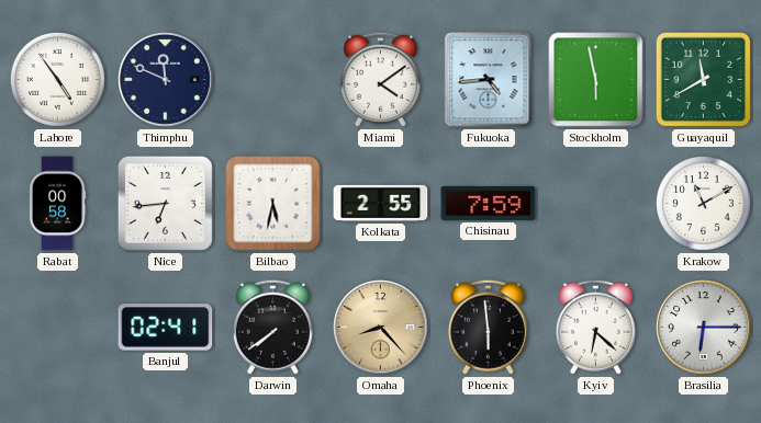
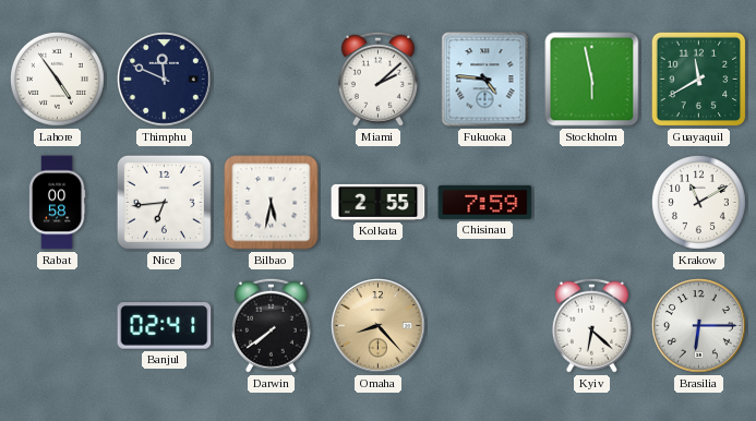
Miami: 4:09 -> 2:08 (377, 79)
Fukuoka: 4:44 -> 4:46 (485, 80)
Phoenix: 5:59 -> none (488, 327)
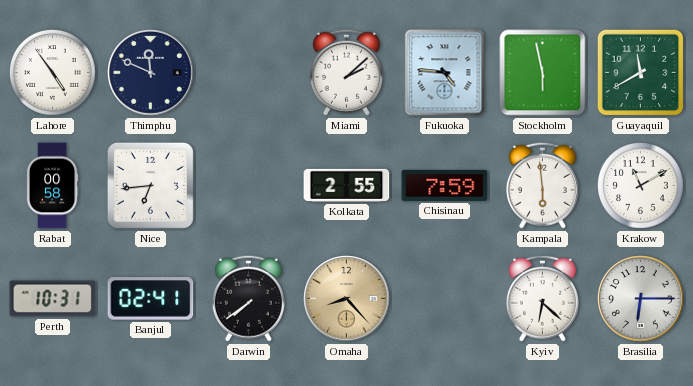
Bilbao: 5:32 -> none (272, 203)
Kampala: none -> 5:59 (542, 185)
Perth: none -> 10:31 (53, 299)
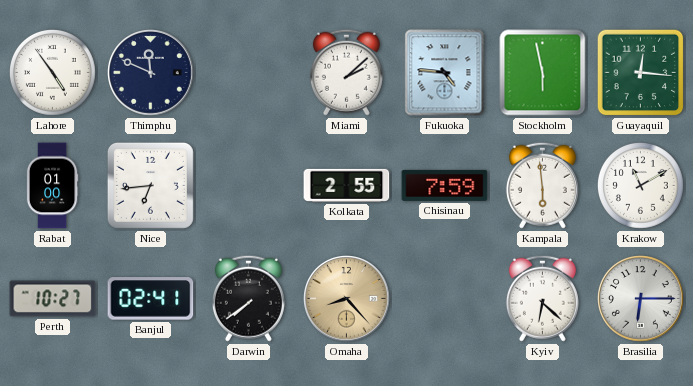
Guayaquil: 11:40 -> 12:16 (641, 73)
Rabat: 00:58 -> 01:00 (52, 186)
Perth: 10:31 -> 10:27 (53, 299)
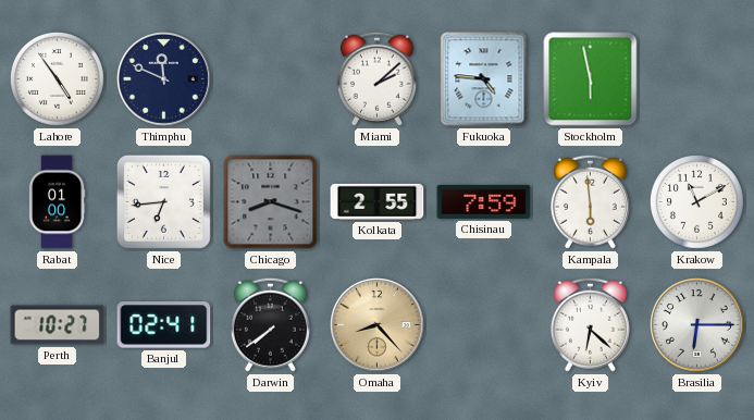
Guayaquil: 12:16 -> none (641, 73)
Chicago: none -> 8:18 (271, 202)
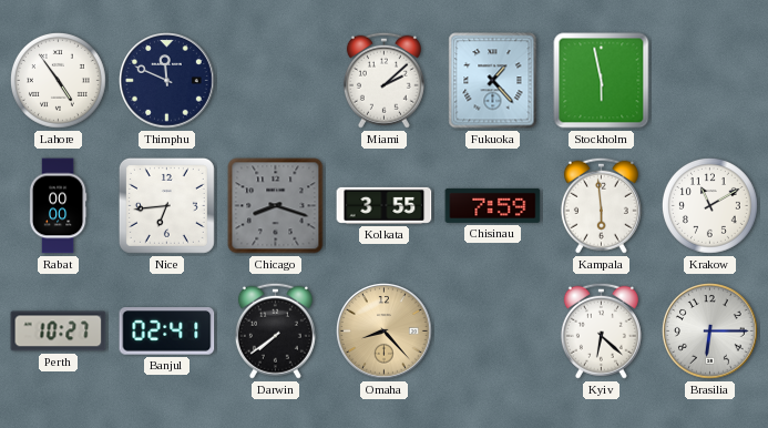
Fukuoka: 4:46 -> 1:23 (493, 81)
Rabat: 01:00 -> 00:00 (58, 206)
Kolkata: 2:55 -> 3:55 (385, 205)
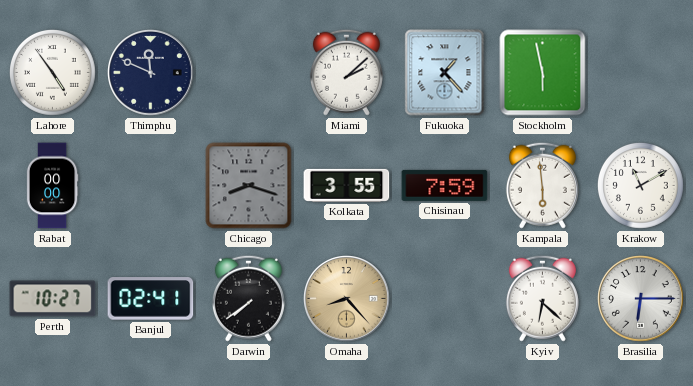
Nice: 6:44 -> none (166, 205)
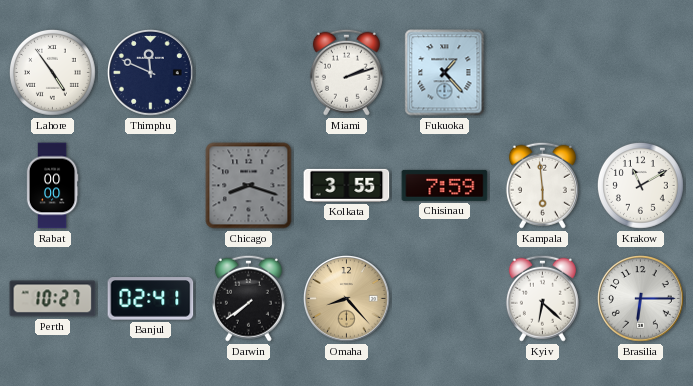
Miami: 2:08 -> 2:12 (346, 72)
Stockholm: 5:58 -> none (543, 73)
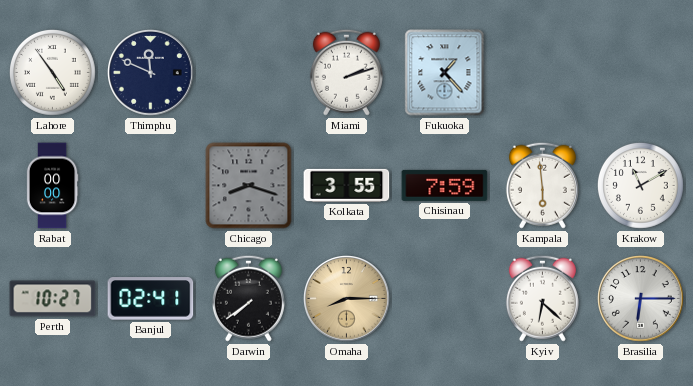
Omaha: 8:23 -> 8:15 (347, 299)
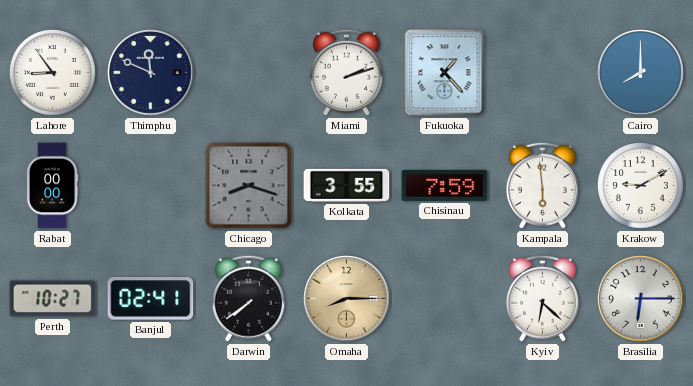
Lahore: 4:54 -> 8:54 (52, 72)
Cairo: none -> 8:00 (641, 73)
Krakow: 11:10 -> 9:10 (640, 185)
